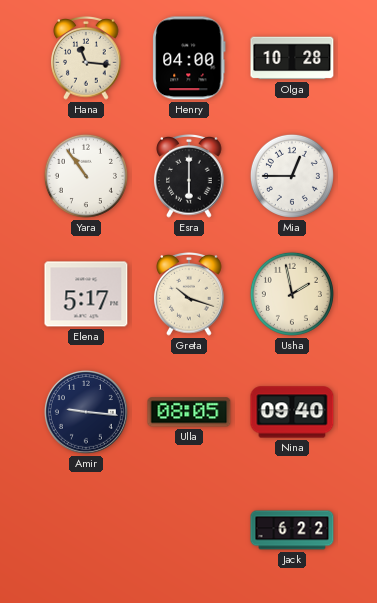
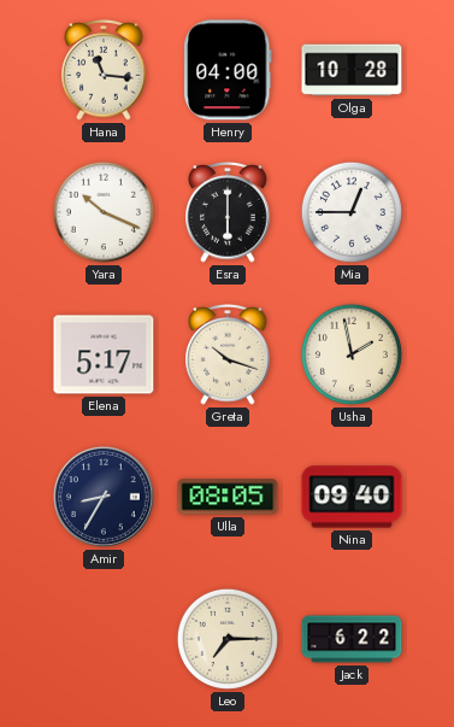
Yara: 10:54 -> 10:19 (104, 212)
Amir: 9:16 -> 8:35 (104, 497)
Leo: none -> 7:15 (228, 639)
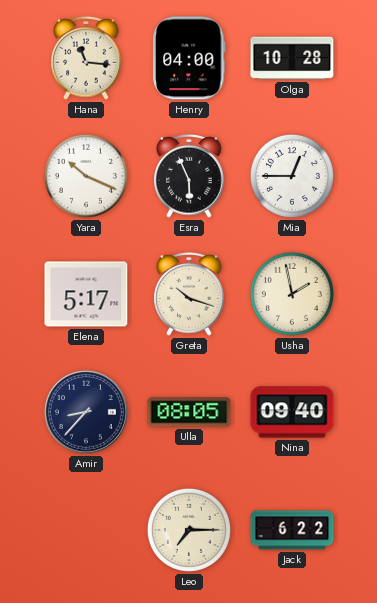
Esra: 6:00 -> 5:56 (189, 177)
Amir: 8:35 -> 8:37 (86, 412)
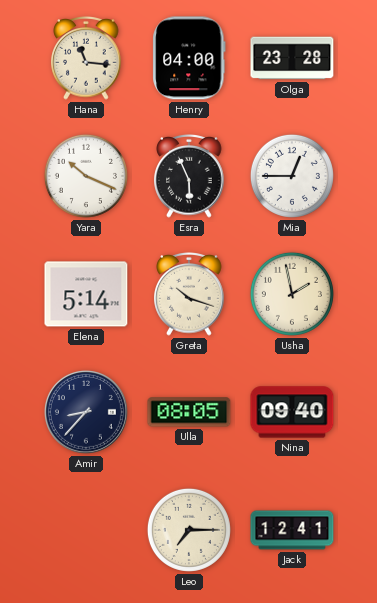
Olga: 10:28 -> 23:28 (292, 58)
Elena: 5:17 -> 5:14 (86, 294)
Jack: 6:22 -> 12:41 (292, 530)
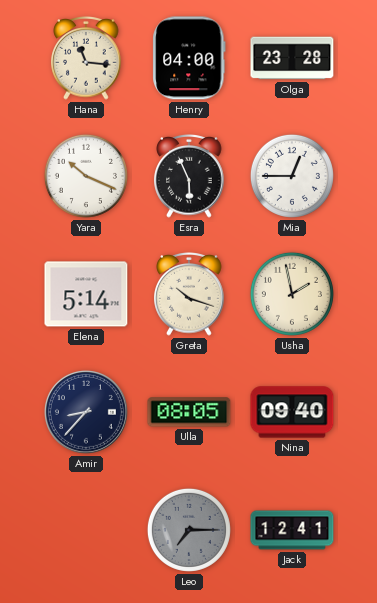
Leo dial: cream -> grey (189, 530)
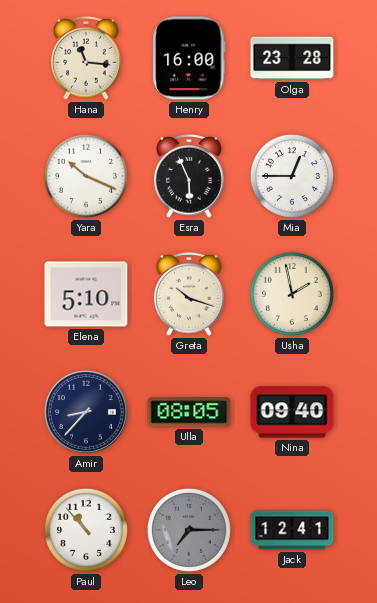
Henry: 04:00 -> 16:00 (189, 58)
Elena: 5:14 -> 5:10 (86, 294)
Paul: none -> 10:53 (86, 530)
